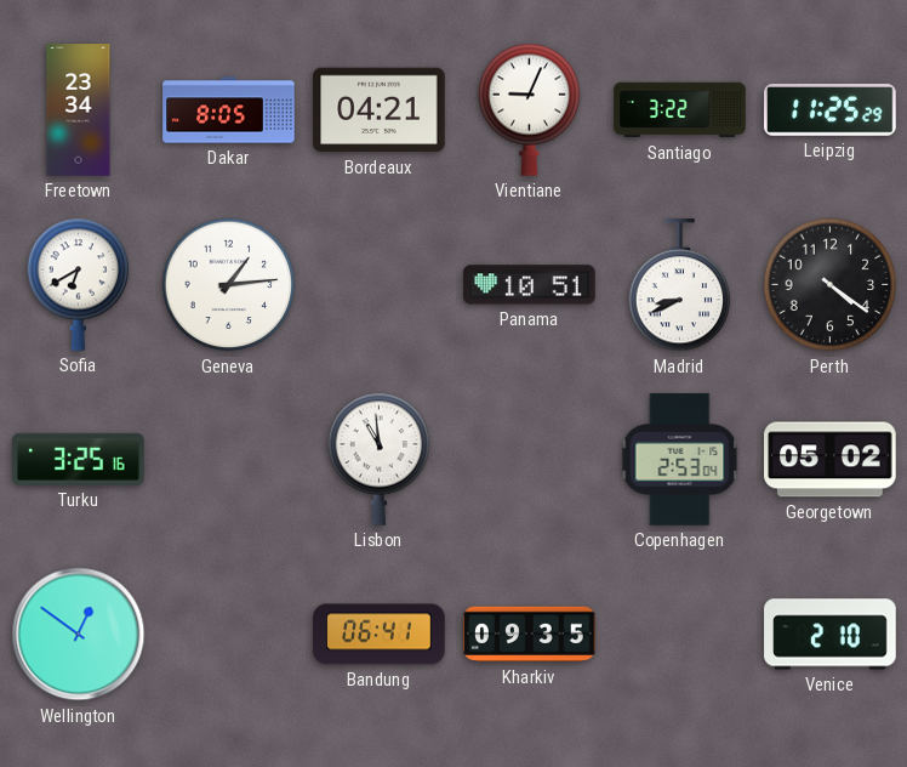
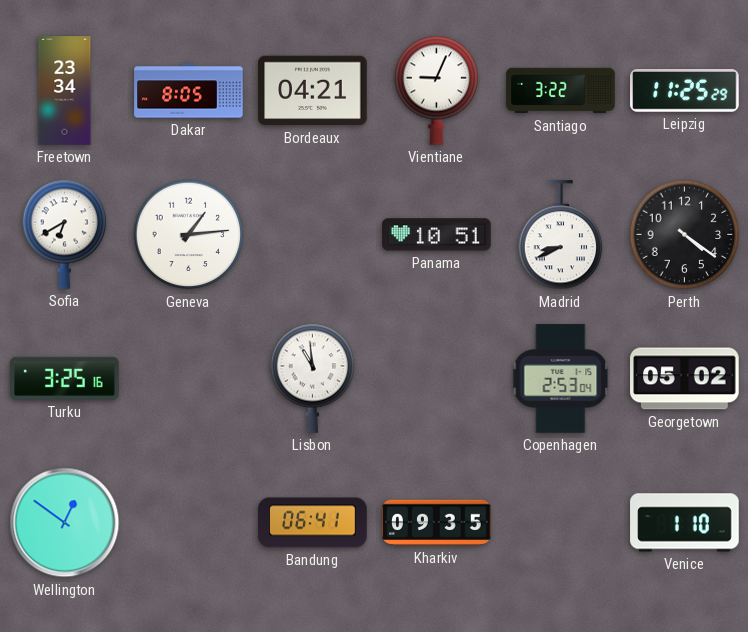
Venice: 2:10 -> 1:10 (685, 523)
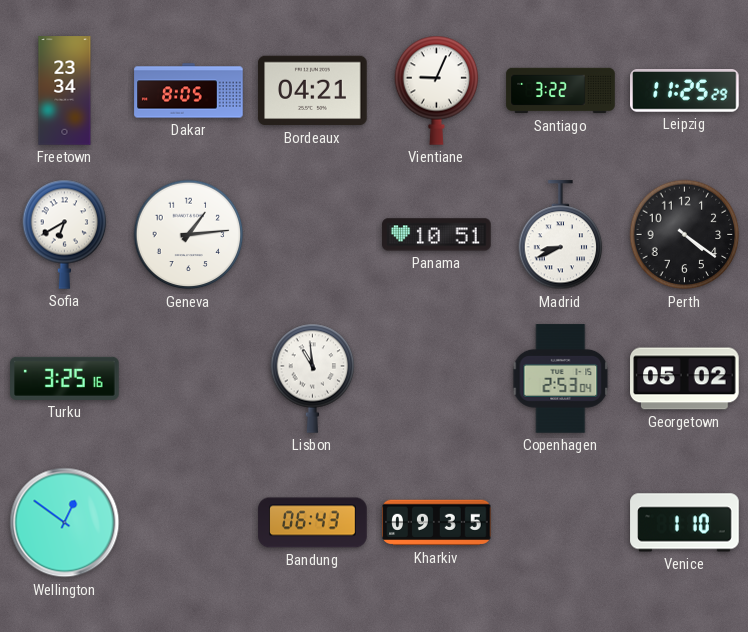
Bandung: 06:41 -> 06:43 (313, 523)
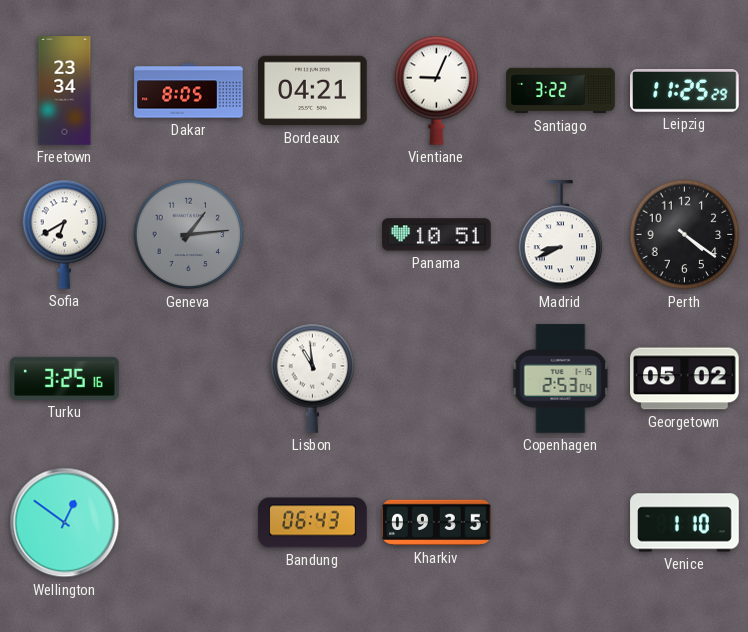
Geneva dial: white -> grey (189, 235)
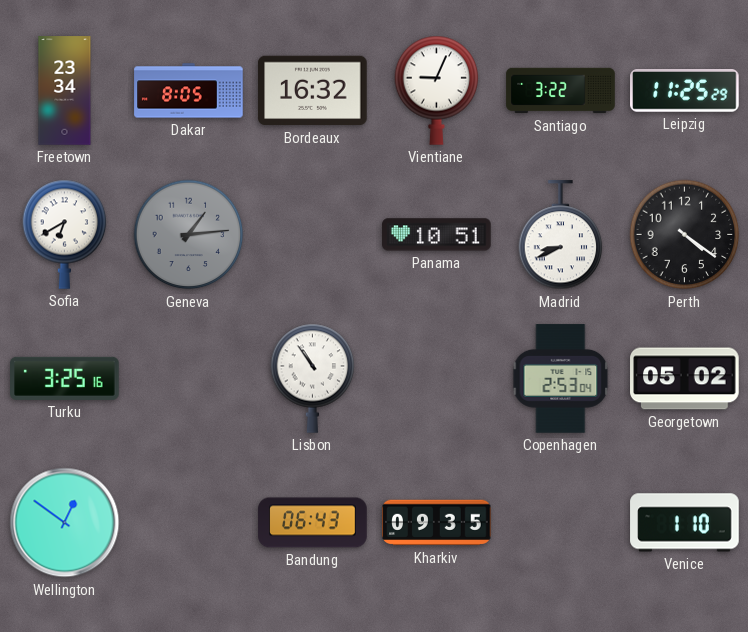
Bordeaux: 04:21 -> 16:32 (313, 91)
Lisbon: 10:59 -> 10:54 (313, 378)
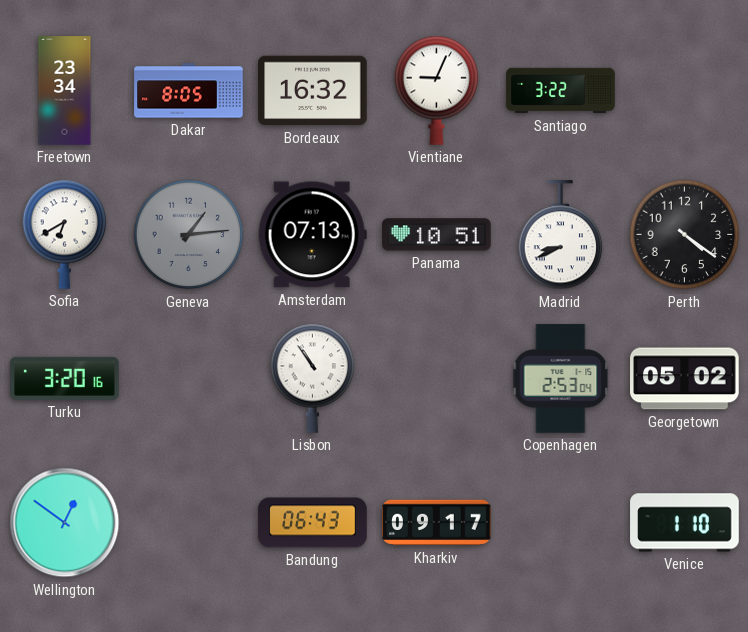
Leipzig: 11:25 -> none (685, 91)
Amsterdam: none -> 07:13 (312, 235)
Turku: 3:25 -> 3:20 (65, 378)
Kharkiv: 09:35 -> 09:17 (437, 523)
